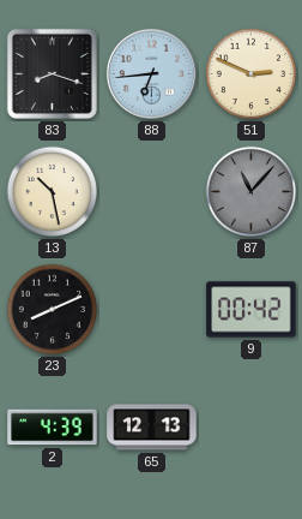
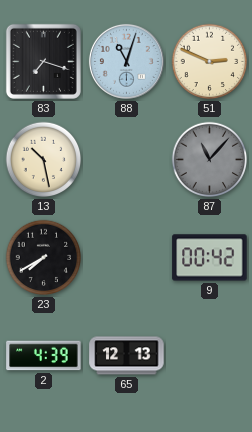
83: 8:18 -> 7:18 (43, 61)
88: 6:44 -> 11:03 (126, 61)
23: 8:11 -> 7:40 (44, 258)
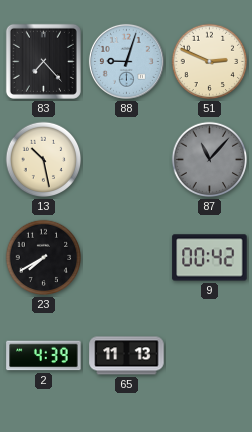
83: 7:18 -> 7:23 (43, 61)
88: 11:03 -> 9:03 (126, 61)
65: 12:13 -> 11:13 (127, 356)
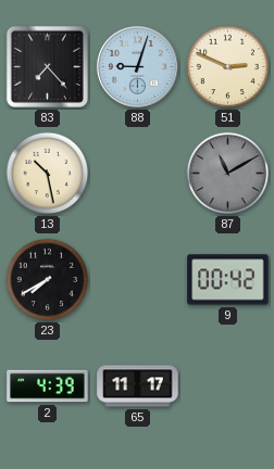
87: 11:07 -> 11:10 (228, 174)
65: 11:13 -> 11:17 (138, 386)
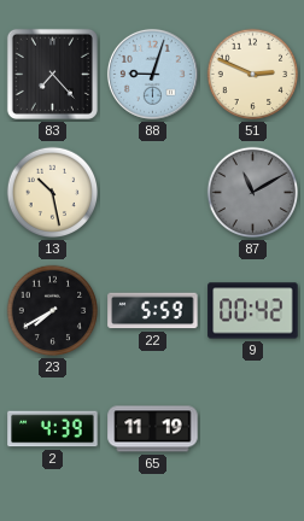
22: none -> 5:59 (153, 311)
65: 11:17 -> 11:19 (153, 429)
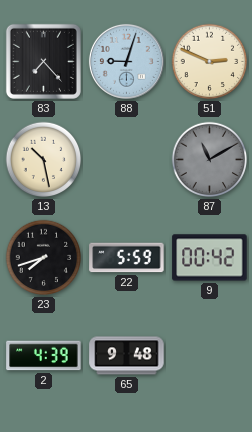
23: 7:40 -> 7:42 (44, 258)
65: 11:19 -> 9:48 (127, 356)
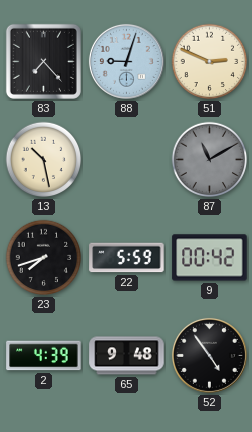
52: none -> 4:54 (209, 355)
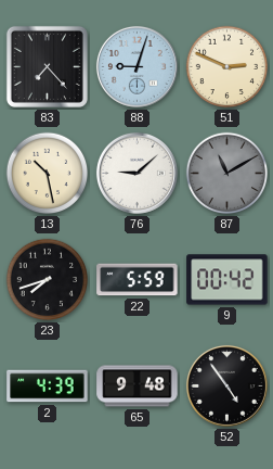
76: none -> 9:08 (136, 173)
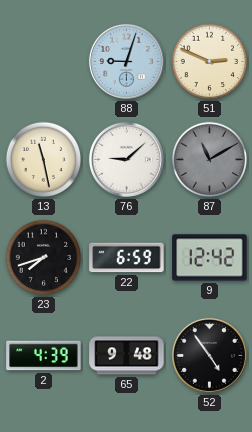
83: 7:23 -> none (47, 66)
13: 10:28 -> 11:28 (44, 160)
22: 5:59 -> 6:59 (127, 258)
9: 00:42 -> 12:42 (210, 258)
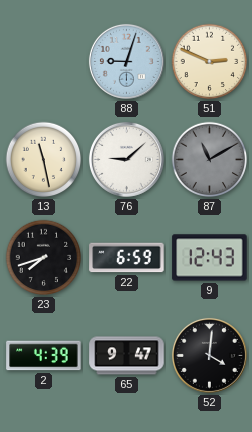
9: 12:42 -> 12:43 (210, 258)
65: 9:48 -> 9:47 (127, 356)
52: 4:54 -> 4:01 (209, 355)
